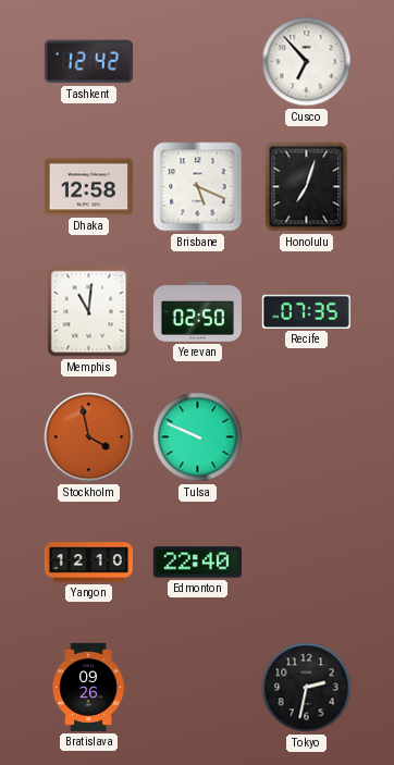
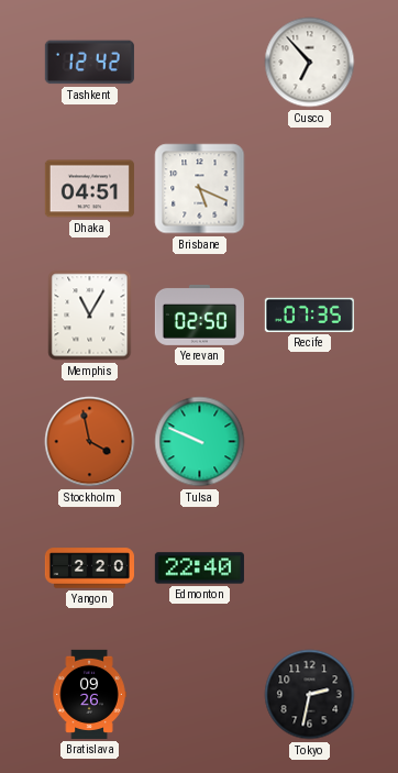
Dhaka: 12:58 -> 04:51 (89, 189)
Honolulu: 7:03 -> none (307, 187)
Memphis: 11:01 -> 11:05 (90, 316)
Yangon: 12:10 -> 2:20 (89, 568)
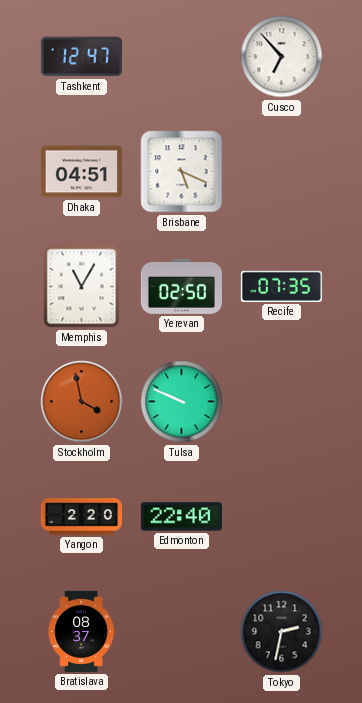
Tashkent: 12:42 -> 12:47 (81, 57)
Bratislava: 09:26 -> 08:37 (81, 631)
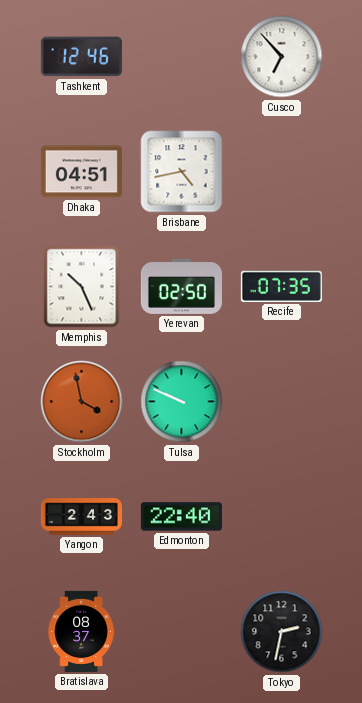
Tashkent: 12:47 -> 12:46 (81, 57)
Brisbane: 5:19 -> 4:43 (182, 172)
Memphis: 11:05 -> 10:26 (82, 287)
Yangon: 2:20 -> 2:43 (81, 517)
